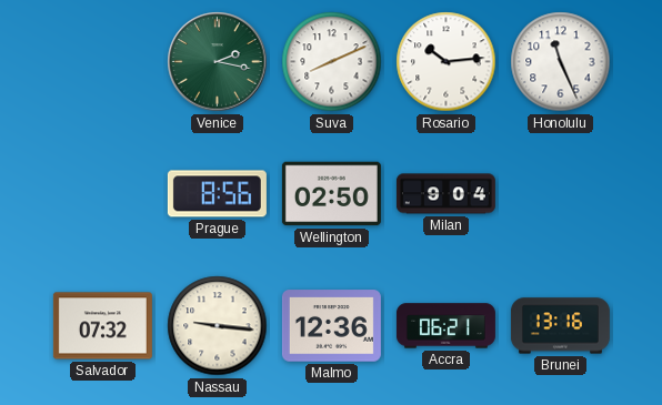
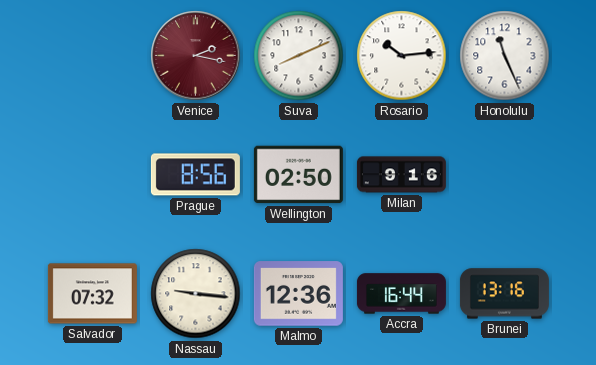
Venice dial: green -> burgundy (196, 56)
Milan: 9:04 -> 9:16 (401, 175)
Accra: 06:21 -> 16:44 (401, 294)
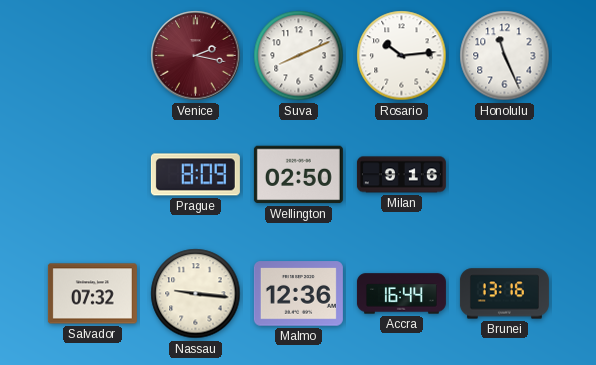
Prague: 8:56 -> 8:09 (195, 175)
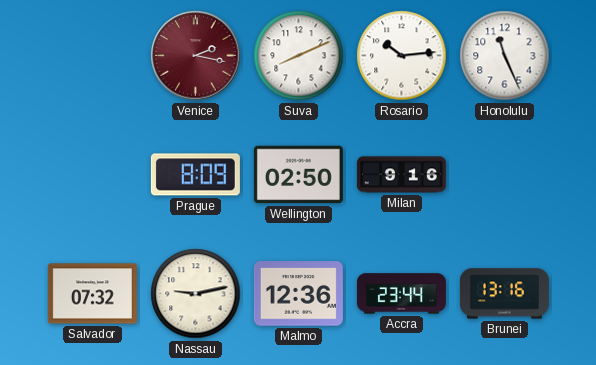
Nassau: 9:16 -> 9:13 (196, 294)
Accra: 16:44 -> 23:44 (401, 294)
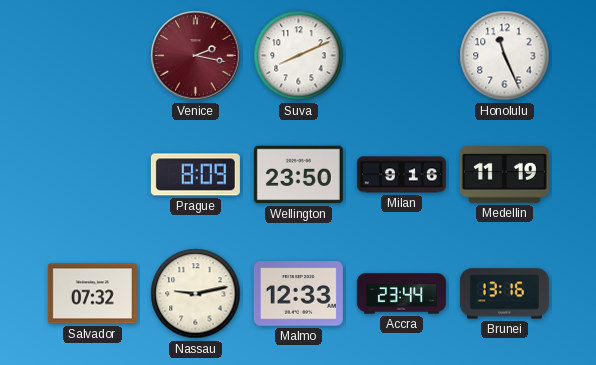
Rosario: 10:14 -> none (402, 56)
Wellington: 02:50 -> 23:50 (298, 175)
Medellin: none -> 11:19 (504, 175)
Malmo: 12:36 -> 12:33 (298, 294)
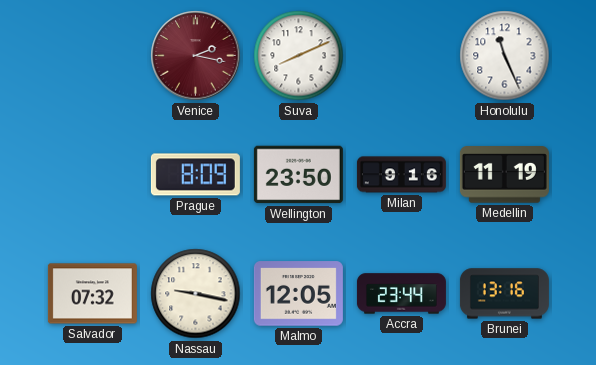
Nassau: 9:13 -> 9:17 (196, 294)
Malmo: 12:33 -> 12:05 (298, 294)
